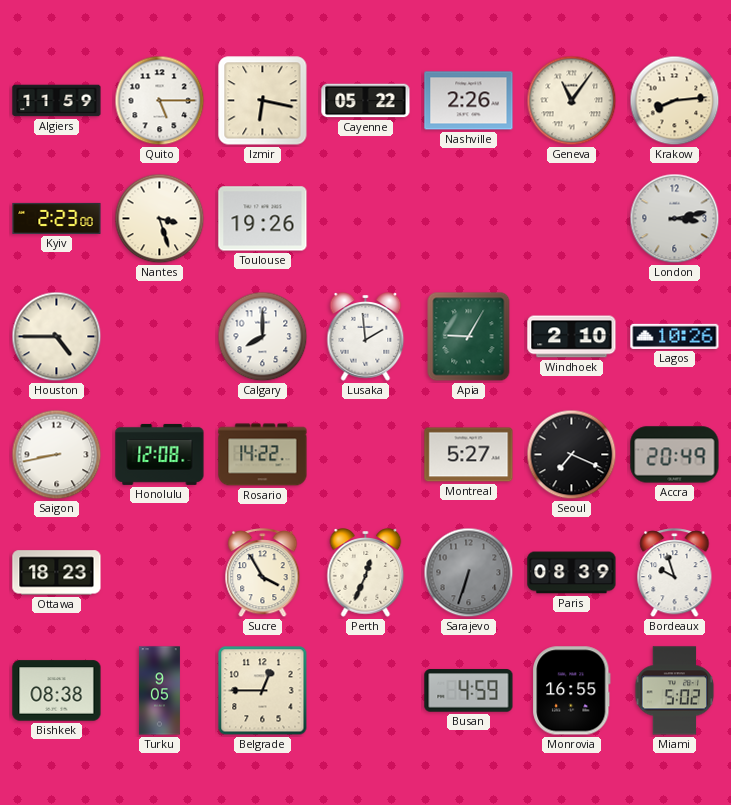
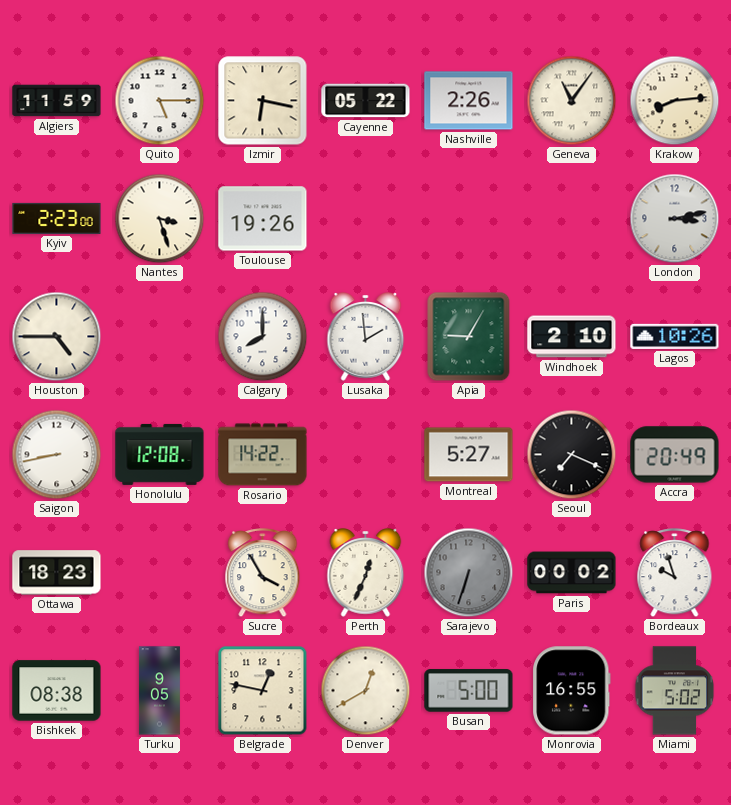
Paris: 08:39 -> 00:02 (572, 573)
Belgrade: 12:45 -> 12:47 (263, 691)
Denver: none -> 12:40 (366, 691)
Busan: 4:59 -> 5:00 (469, 691)
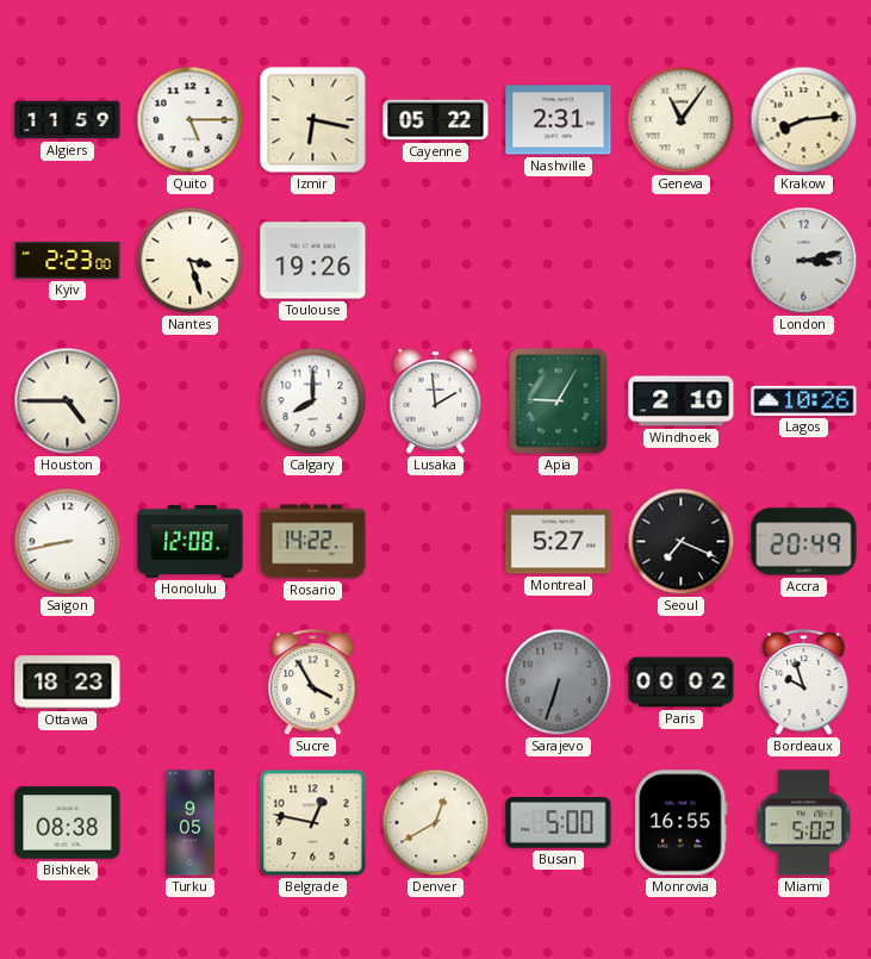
Nashville: 2:26 -> 2:31 (559, 120)
Perth: 12:34 -> none (366, 573)
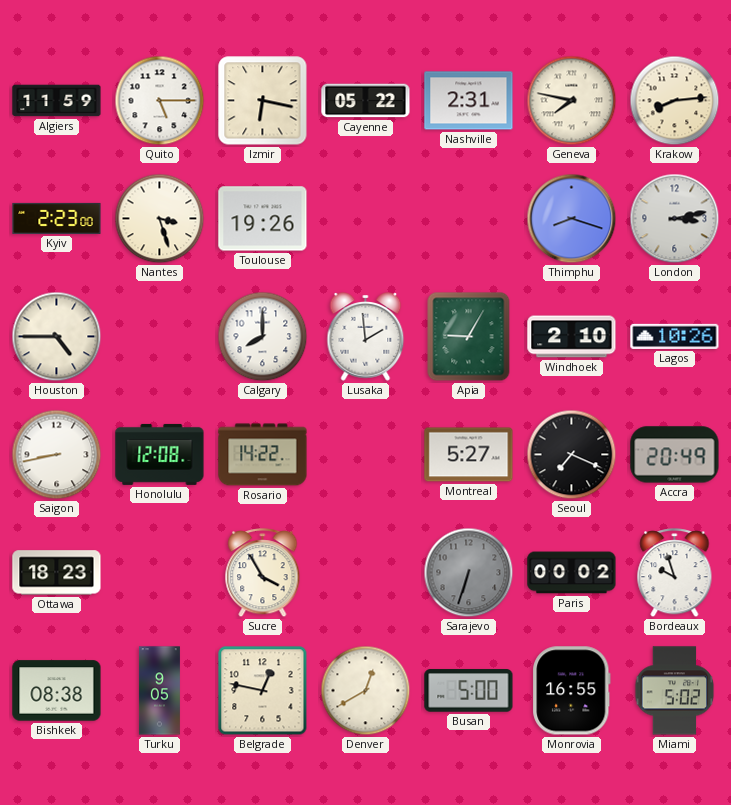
Geneva: 11:06 -> 7:47 (572, 101)
Thimphu: none -> 8:18 (572, 219)
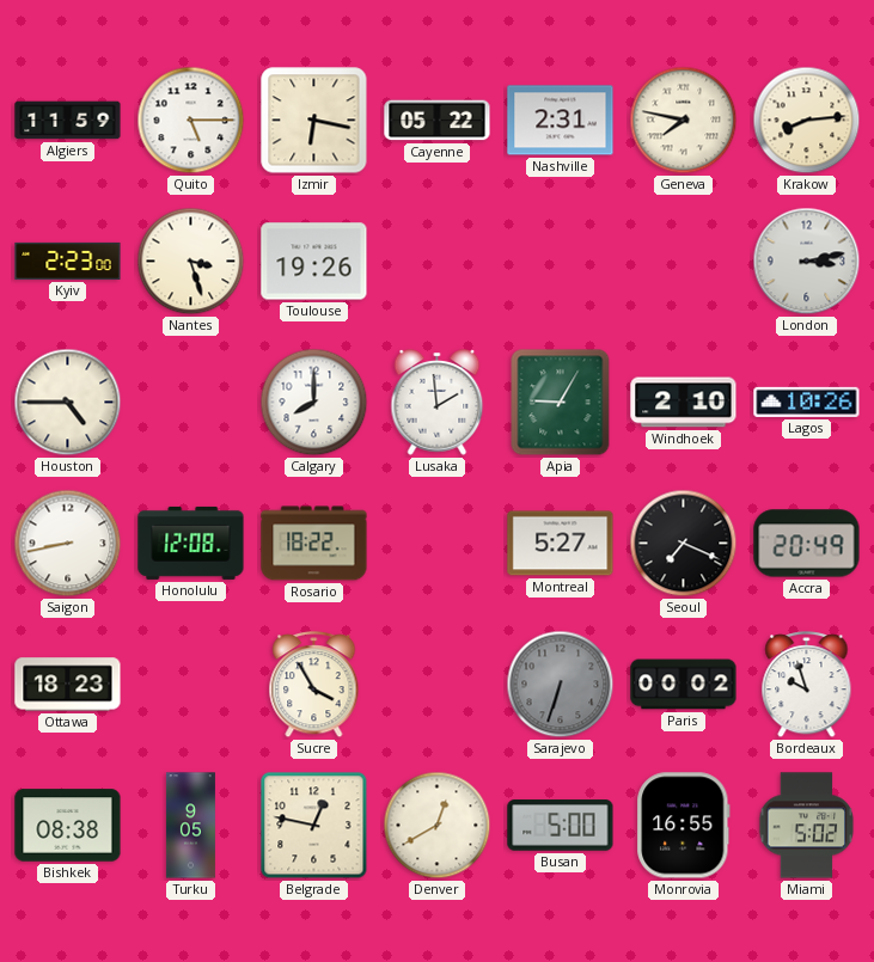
Thimphu: 8:18 -> none (572, 219)
Rosario: 14:22 -> 18:22 (314, 544)
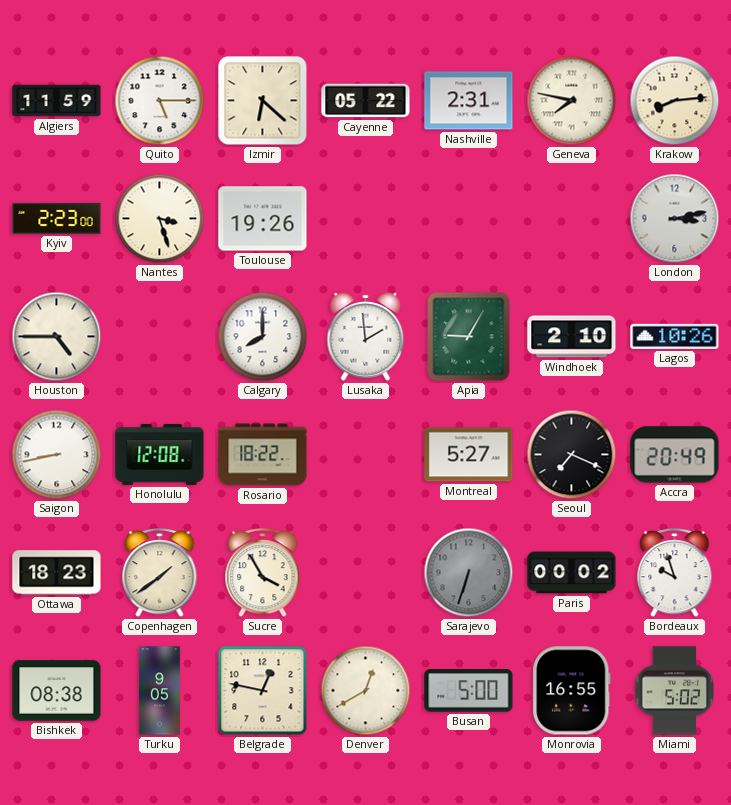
Izmir: 6:17 -> 6:22 (263, 101)
Copenhagen: none -> 1:39 (160, 573)
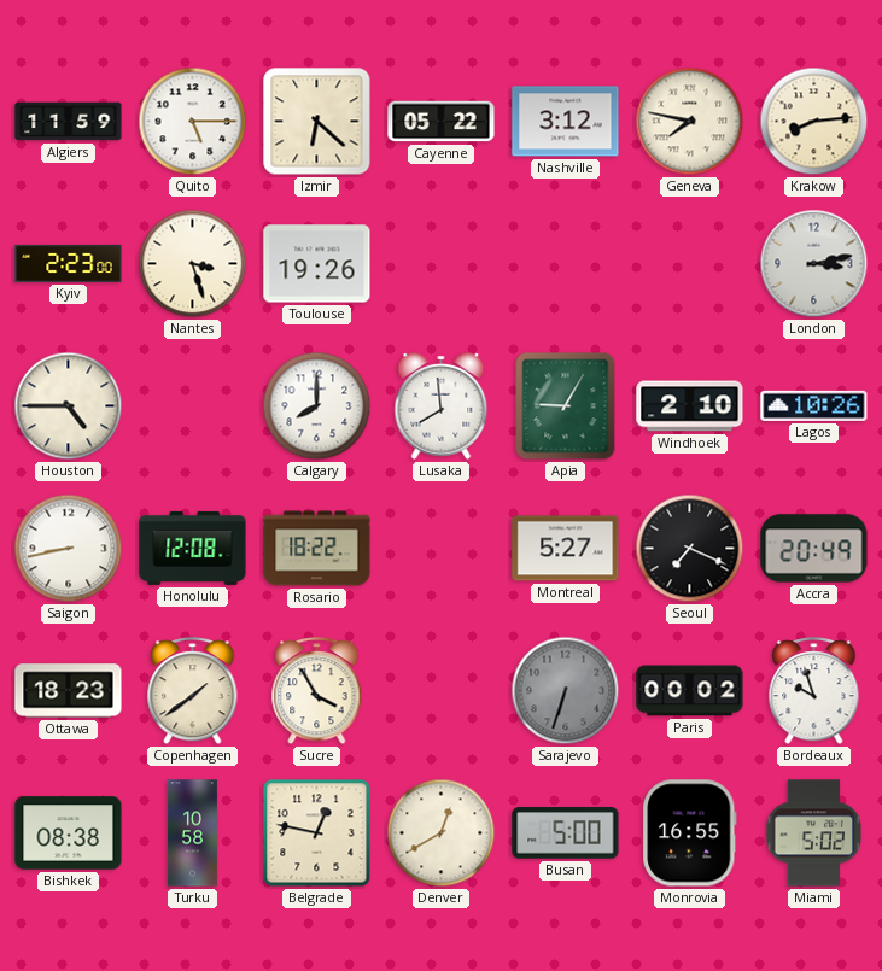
Nashville: 2:31 -> 3:12 (566, 122)
Lusaka: 1:59 -> 7:59 (442, 406)
Turku: 9:05 -> 10:58 (192, 833)
